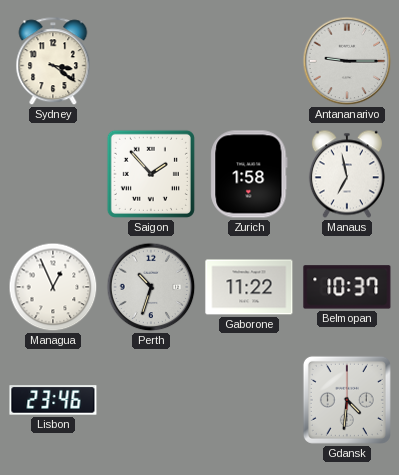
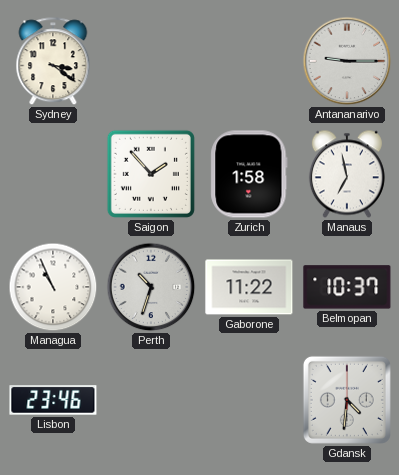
Managua: 12:56 -> 10:56 (53, 287)
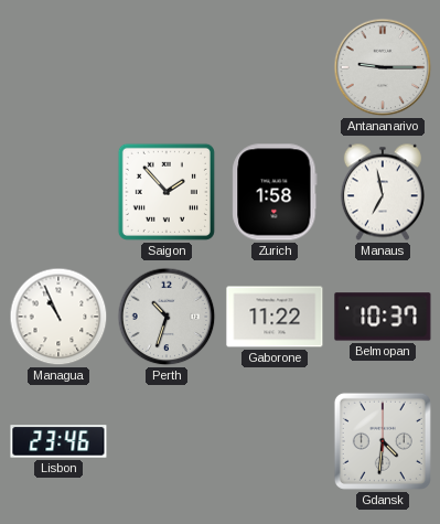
Sydney: 3:21 -> none (53, 62)
